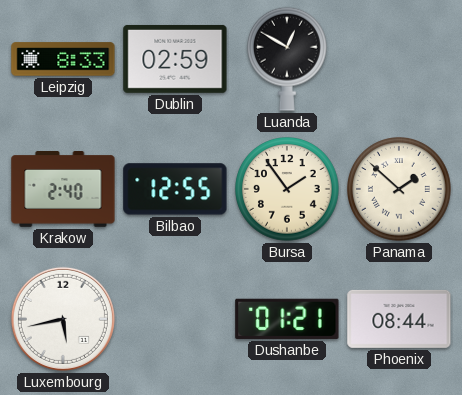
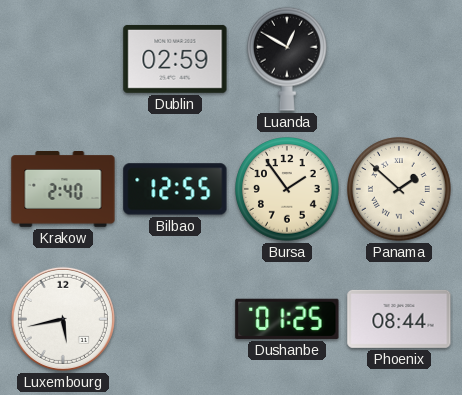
Leipzig: 8:33 -> none (63, 59)
Dushanbe: 01:21 -> 01:25 (287, 319)
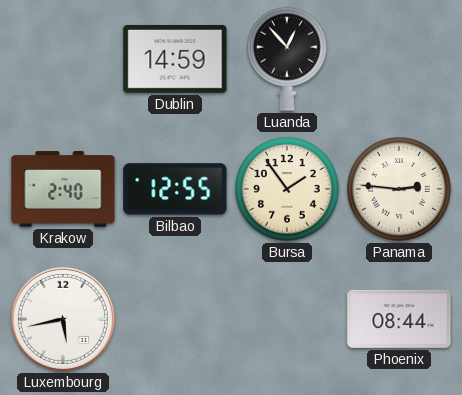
Dublin: 02:59 -> 14:59 (175, 59)
Luanda: 12:50 -> 12:53 (288, 59)
Panama: 1:52 -> 2:46 (400, 190)
Dushanbe: 01:25 -> none (287, 319)
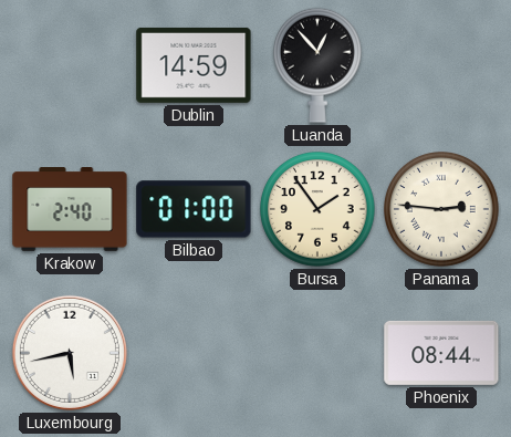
Bilbao: 12:55 -> 01:00 (194, 209)
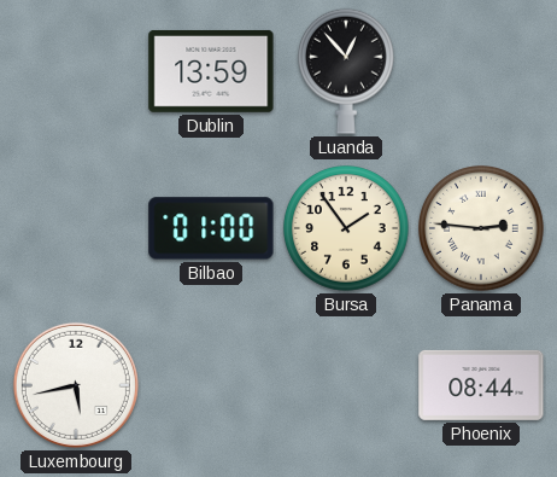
Dublin: 14:59 -> 13:59 (211, 71)
Krakow: 2:40 -> none (70, 209)
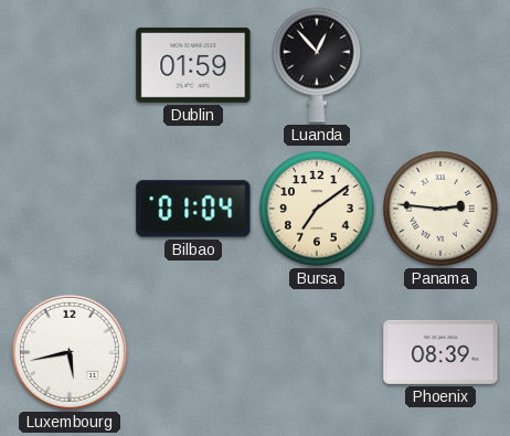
Dublin: 13:59 -> 01:59 (193, 65)
Bilbao: 01:00 -> 01:04 (193, 209)
Bursa: 1:54 -> 7:09 (318, 210)
Phoenix: 08:44 -> 08:39 (440, 352)
